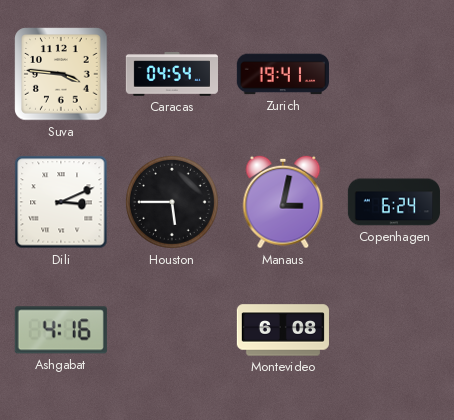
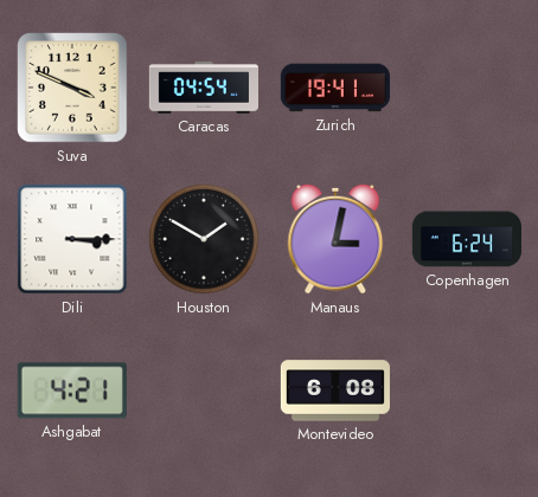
Suva: 3:46 -> 3:49 (72, 88)
Dili: 3:11 -> 3:15 (72, 239)
Houston: 5:45 -> 1:50 (204, 239)
Ashgabat: 4:16 -> 4:21 (72, 390)
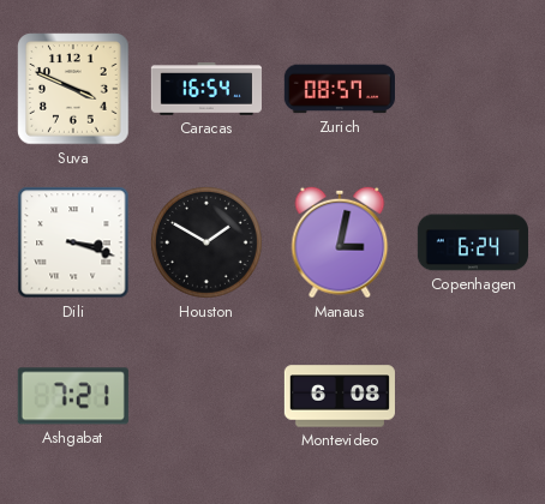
Caracas: 04:54 -> 16:54 (205, 89)
Zurich: 19:41 -> 08:57 (340, 89)
Dili: 3:15 -> 3:18 (73, 242)
Ashgabat: 4:21 -> 7:21 (73, 396)
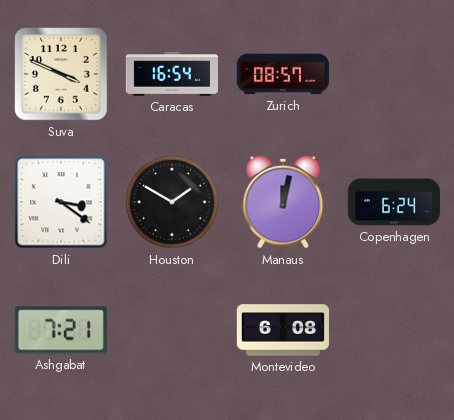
Dili: 3:18 -> 3:21 (61, 202)
Manaus: 3:02 -> 12:02 (283, 202)
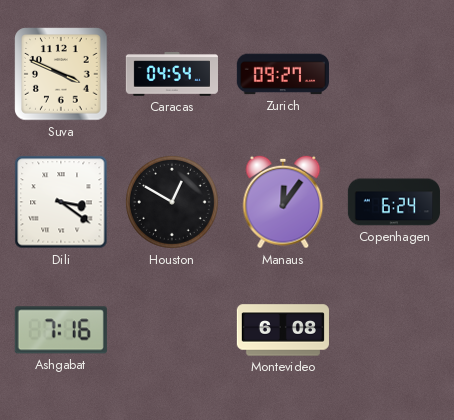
Caracas: 16:54 -> 04:54 (171, 74)
Zurich: 08:57 -> 09:27 (283, 74)
Houston: 1:50 -> 12:50 (172, 202)
Manaus: 12:02 -> 12:06 (283, 202)
Ashgabat: 7:21 -> 7:16 (61, 330)
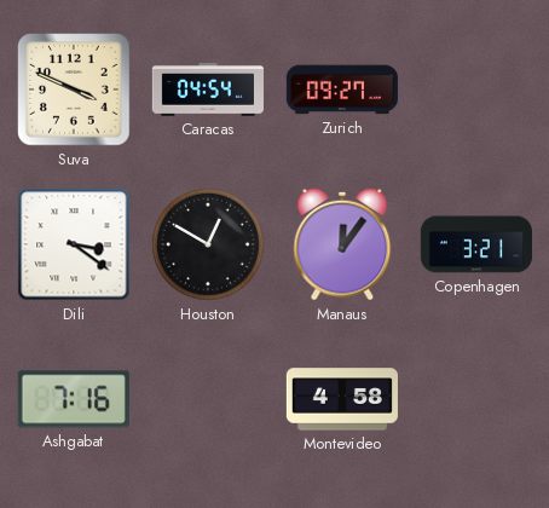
Copenhagen: 6:24 -> 3:21 (476, 244)
Montevideo: 6:08 -> 4:58 (342, 399)
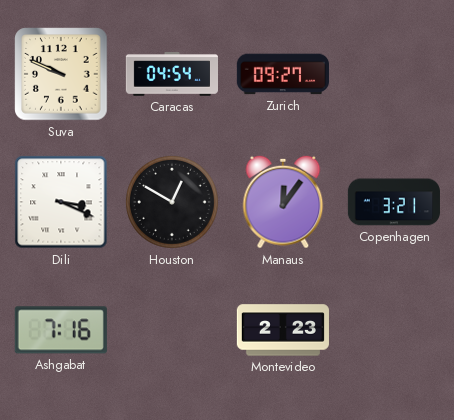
Suva: 3:49 -> 9:49 (61, 74)
Dili: 3:21 -> 3:19 (61, 202)
Montevideo: 4:58 -> 2:23 (283, 330)
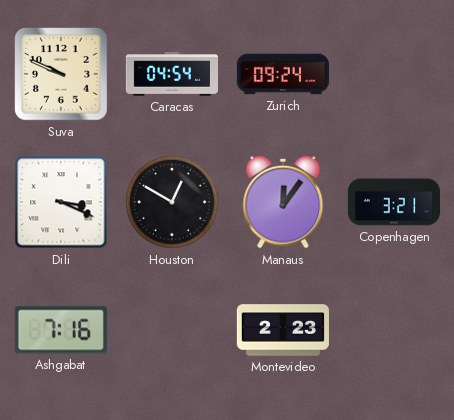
Zurich: 09:27 -> 09:24 (283, 74)
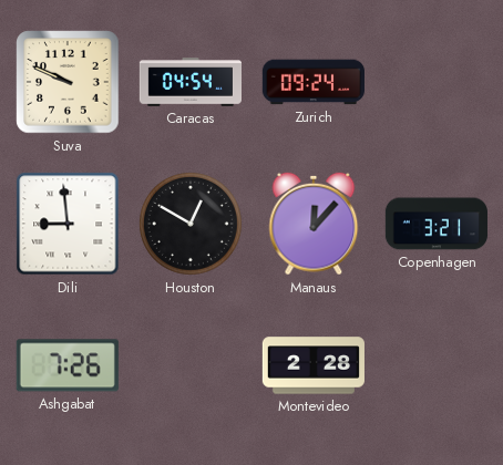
Dili: 3:19 -> 8:59 (68, 224)
Manaus: 12:06 -> 12:07 (314, 224)
Ashgabat: 7:16 -> 7:26 (68, 365)
Montevideo: 2:23 -> 2:28 (314, 365)
